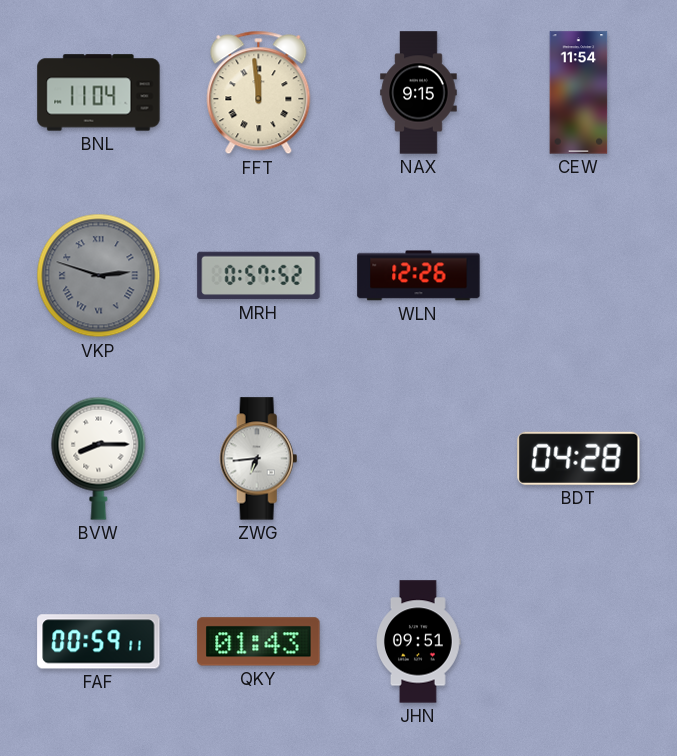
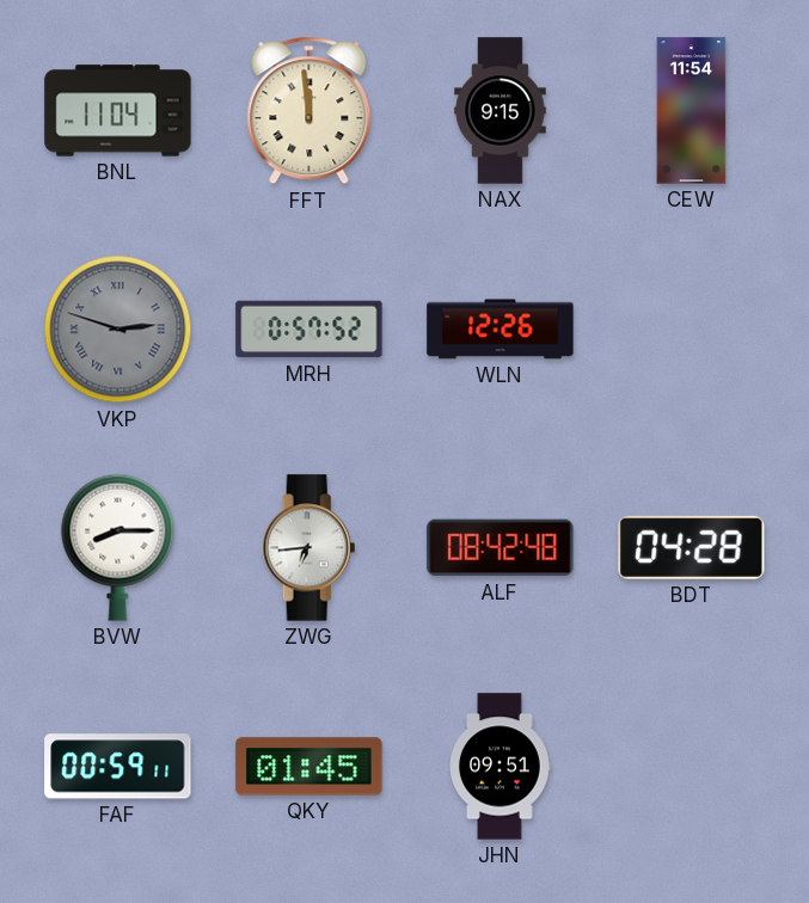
ALF: none -> 08:42 (501, 548)
QKY: 01:43 -> 01:45 (309, 767)
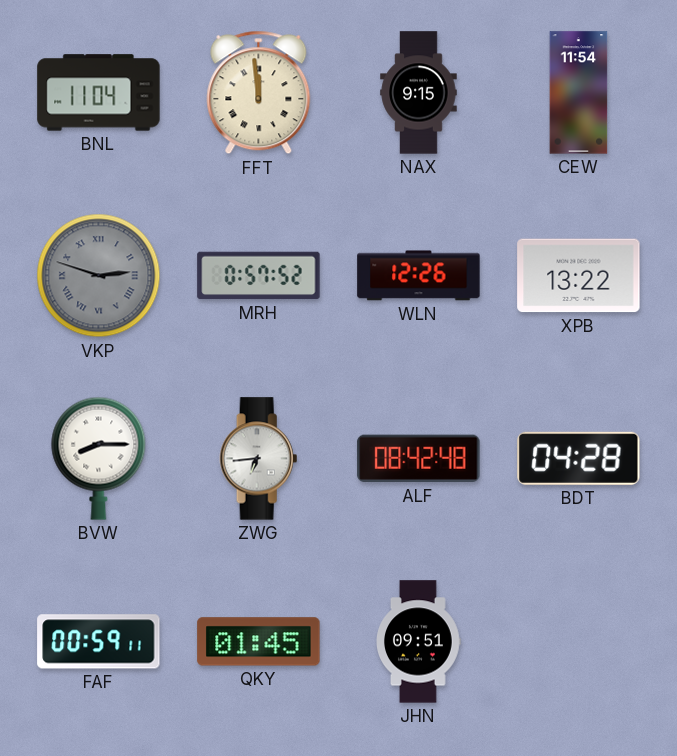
XPB: none -> 13:22 (579, 276)
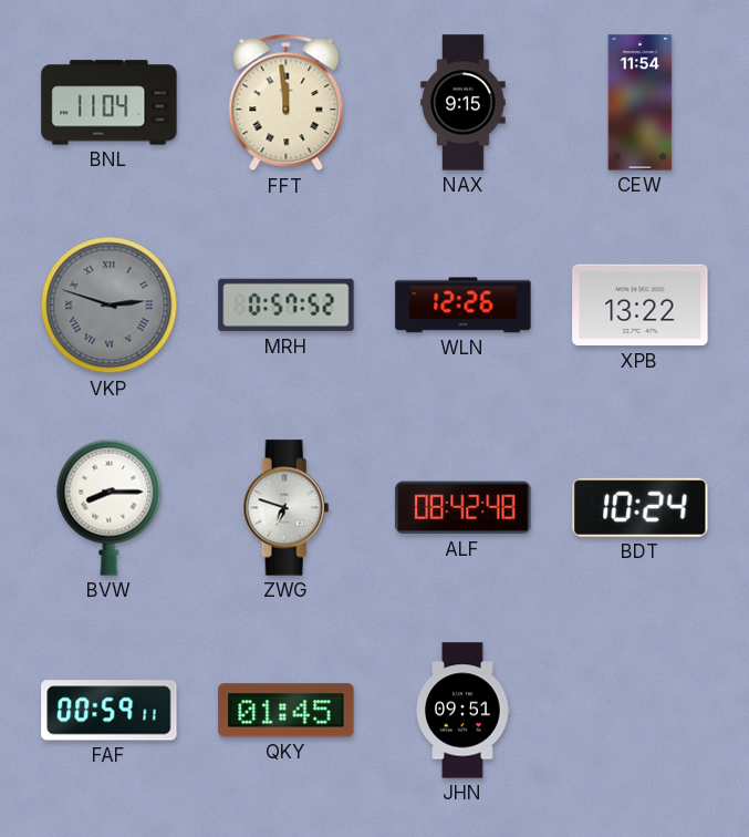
ZWG: 6:44 -> 6:48 (287, 508)
BDT: 04:28 -> 10:24 (641, 507)
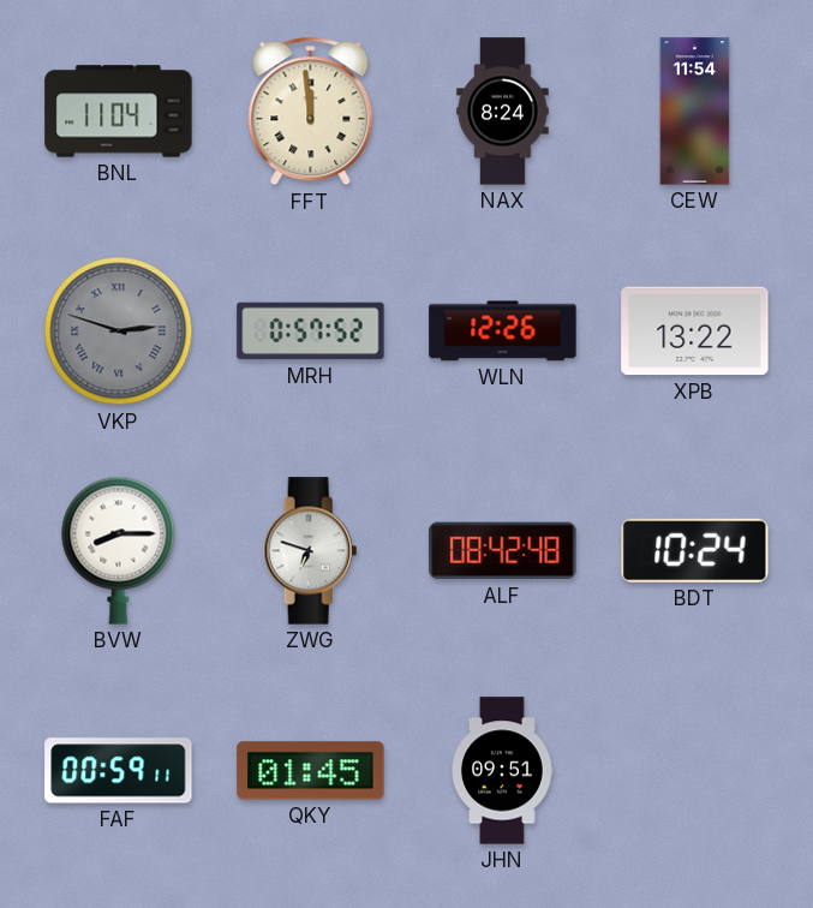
NAX: 9:15 -> 8:24 (503, 112)
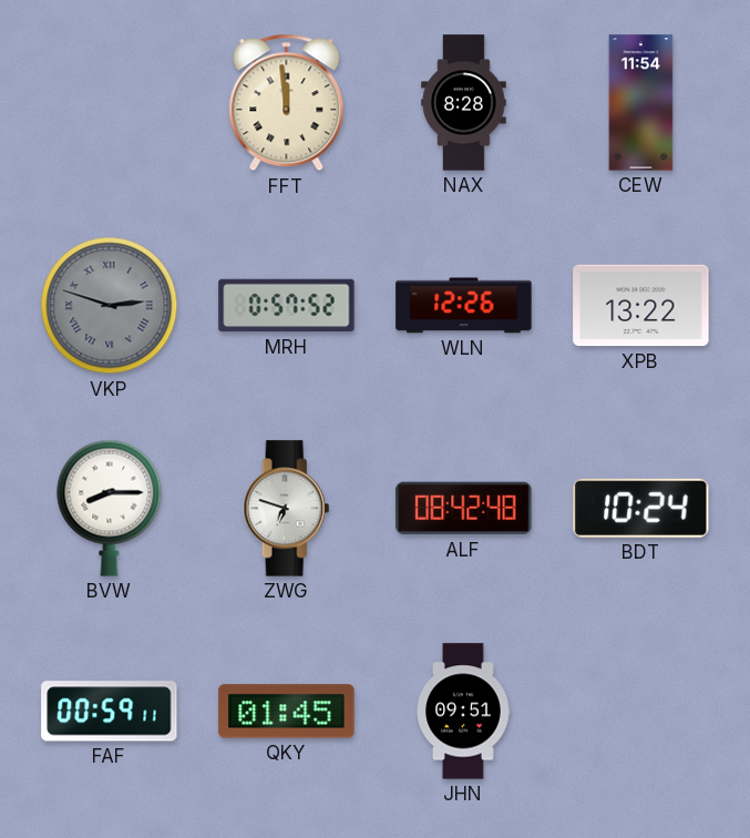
BNL: 11:04 -> none (119, 112)
NAX: 8:24 -> 8:28 (464, 103)
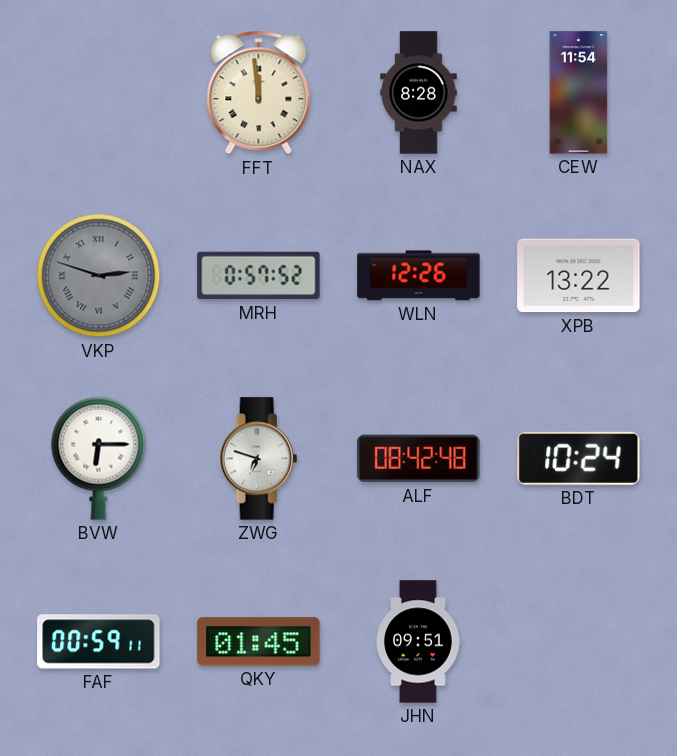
BVW: 8:15 -> 6:15 (99, 458)
